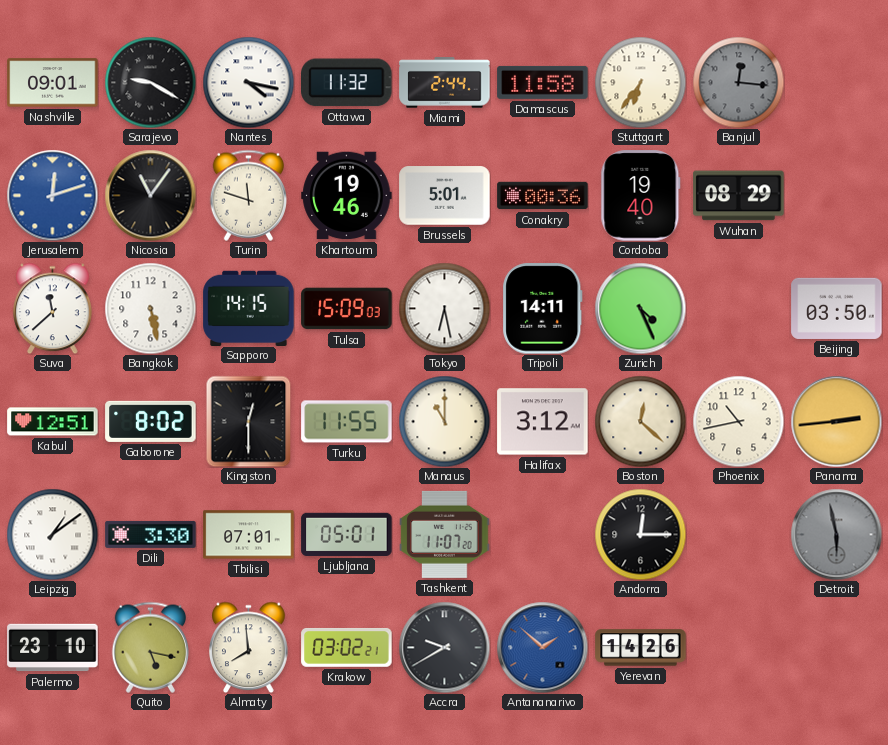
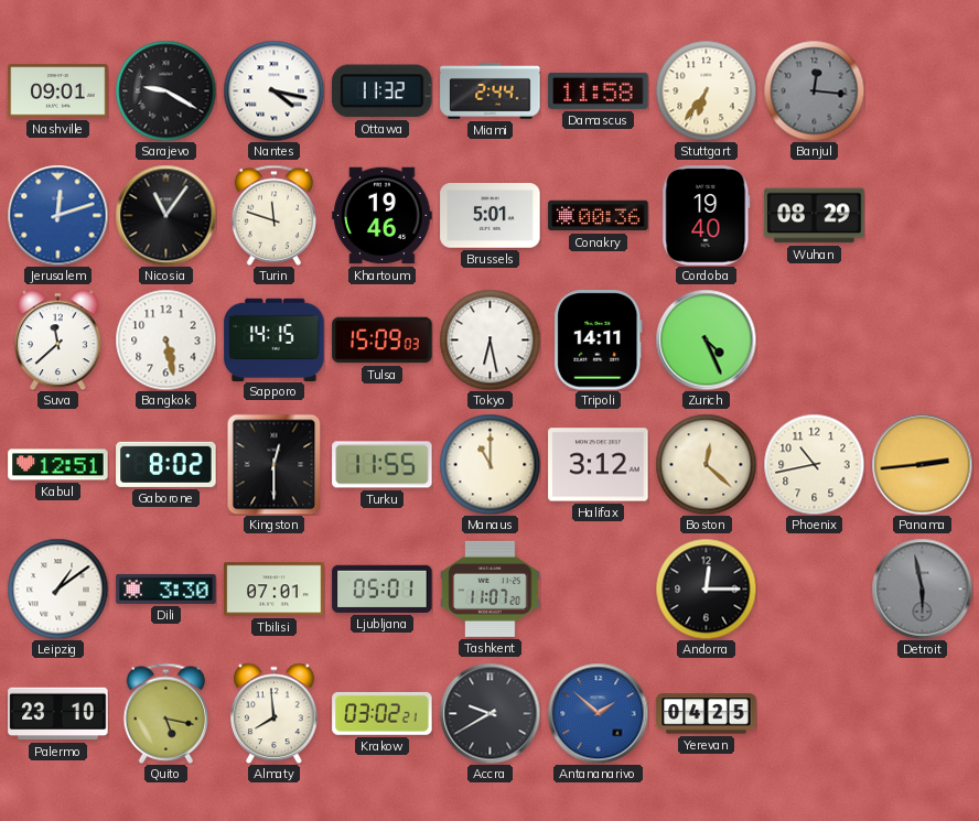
Beijing: 03:50 -> none (837, 308)
Yerevan: 14:26 -> 04:25 (707, 714)
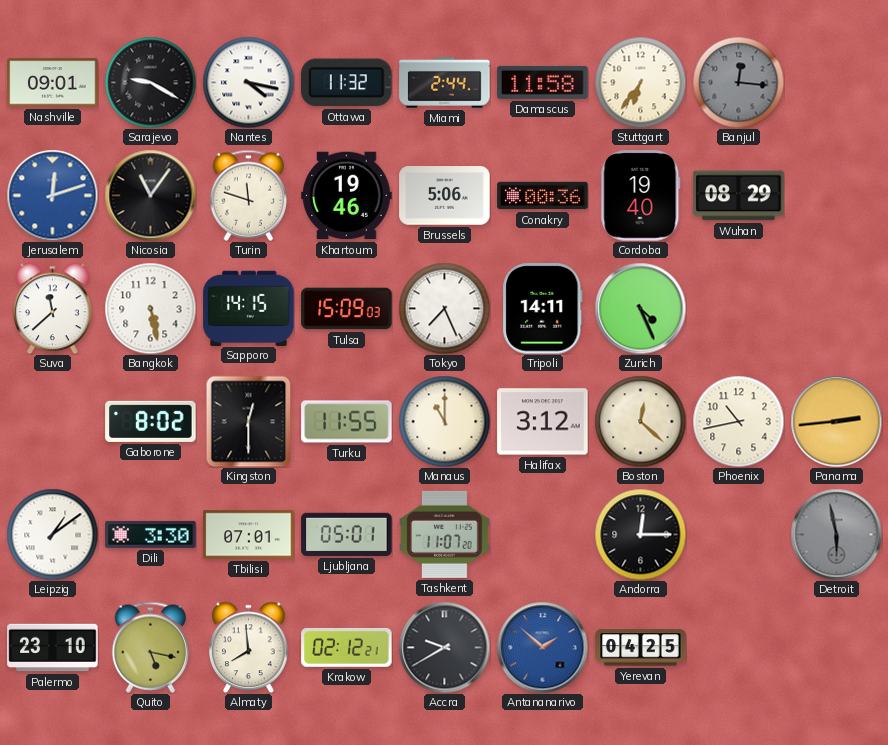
Brussels: 5:01 -> 5:06 (445, 196)
Tokyo: 6:28 -> 7:26 (444, 308)
Kabul: 12:51 -> none (58, 465)
Krakow: 03:02 -> 02:12 (347, 647)
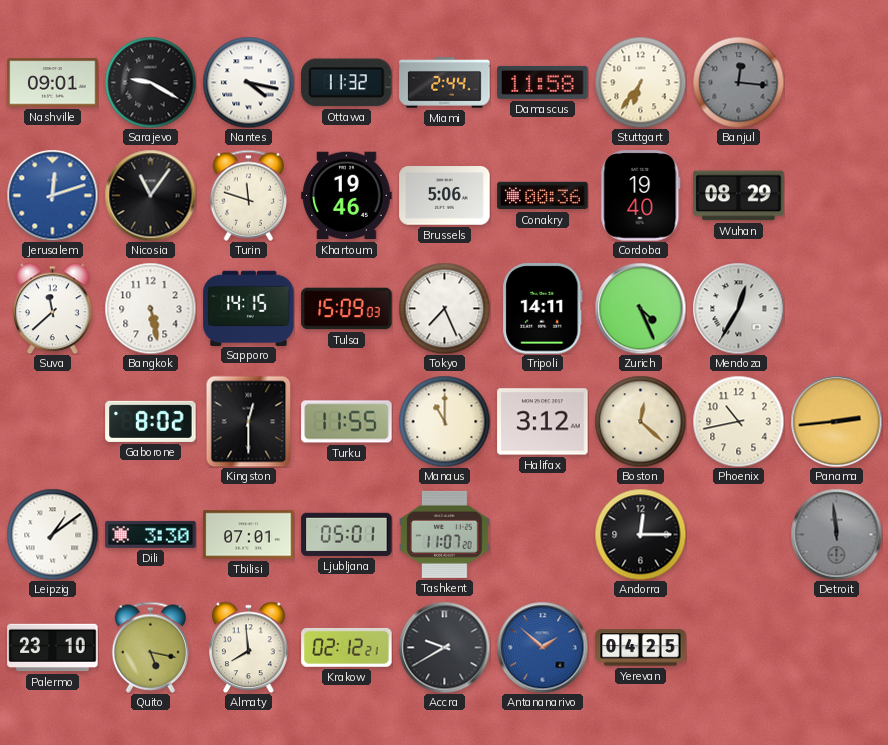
Mendoza: none -> 12:35 (738, 308)
Detroit: 5:58 -> 11:59 (836, 534)
